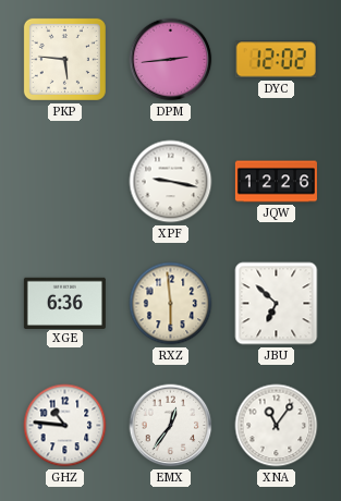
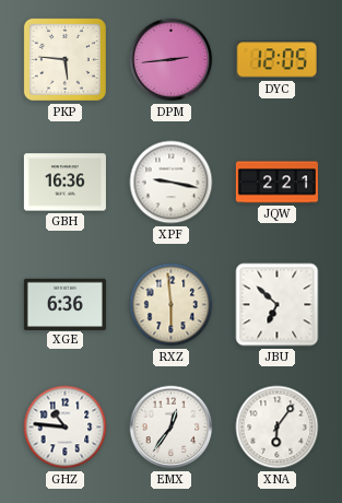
DYC: 12:02 -> 12:05 (276, 60)
GBH: none -> 16:36 (64, 183)
JQW: 12:26 -> 2:21 (276, 183)
XNA: 11:06 -> 6:06 (278, 428)
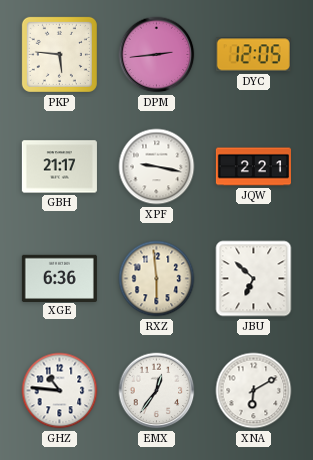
GBH: 16:36 -> 21:17 (59, 167)
XNA: 6:06 -> 6:10 (254, 391)
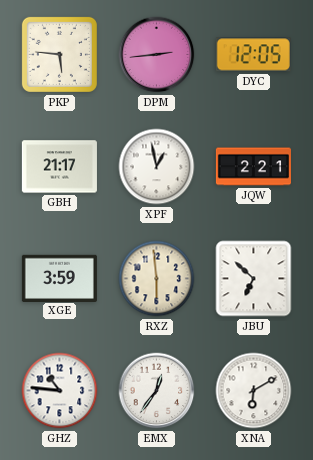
XPF: 9:17 -> 12:58 (157, 167)
XGE: 6:36 -> 3:59 (59, 278)
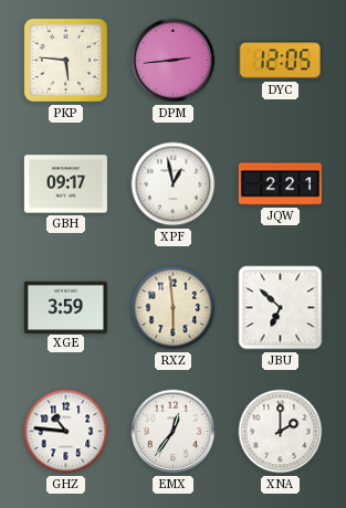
GBH: 21:17 -> 09:17 (65, 184)
XNA: 6:10 -> 2:00 (281, 432)
